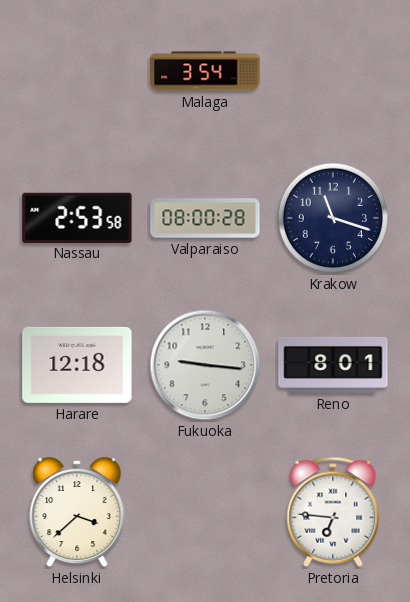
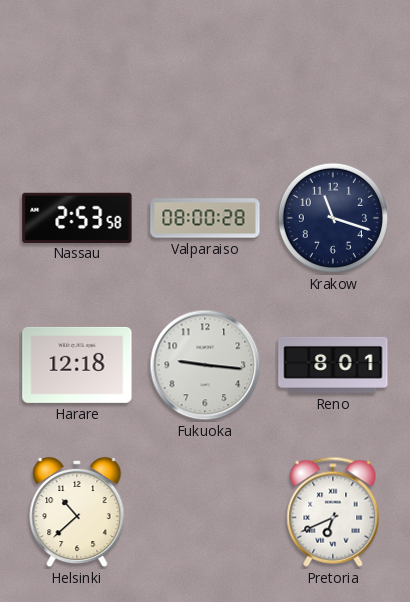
Malaga: 3:54 -> none (205, 71)
Helsinki: 3:38 -> 10:38 (77, 512)
Pretoria: 6:46 -> 6:41 (333, 512)
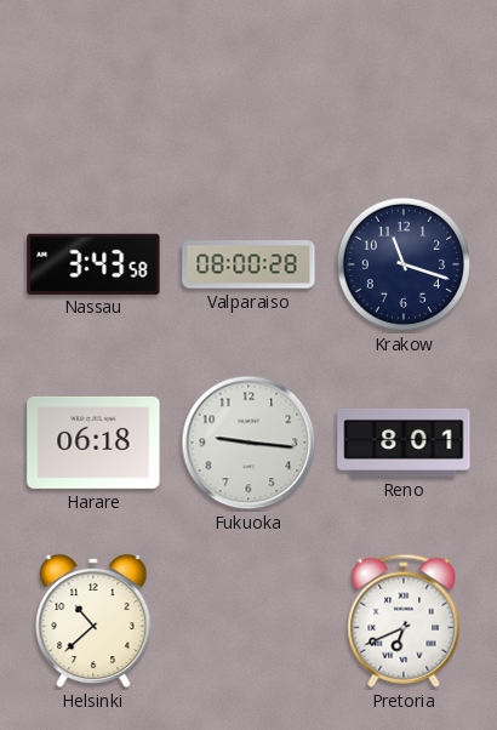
Nassau: 2:53 -> 3:43 (93, 263)
Harare: 12:18 -> 06:18 (93, 443)
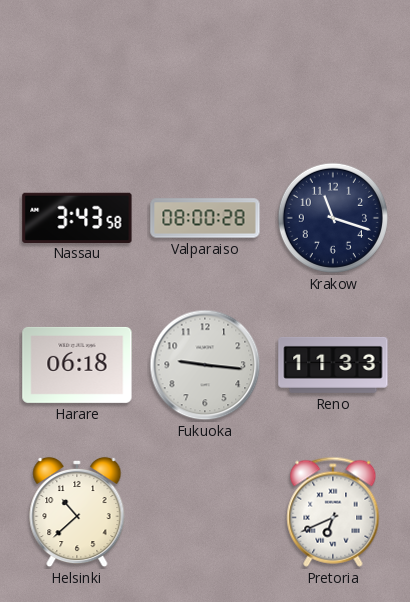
Reno: 8:01 -> 11:33 (333, 365)
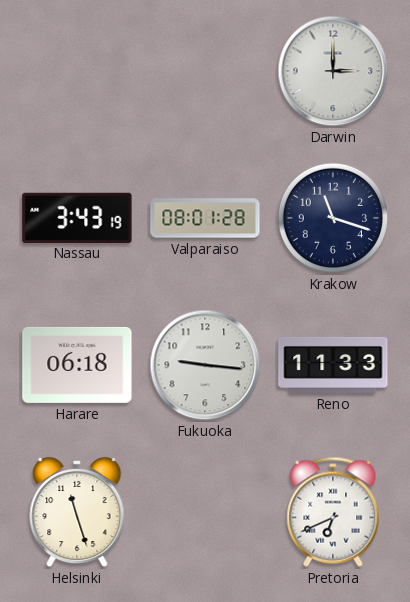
Darwin: none -> 3:00 (333, 71)
Nassau: 3:43:58 -> 3:43:19 (77, 217)
Valparaiso: 08:00 -> 08:01 (205, 218)
Helsinki: 10:38 -> 11:27 (77, 512)
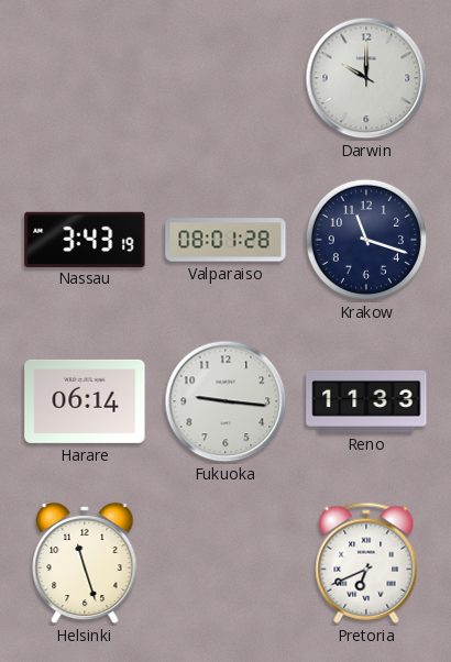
Darwin: 3:00 -> 10:00 (366, 78)
Harare: 06:18 -> 06:14 (85, 401)
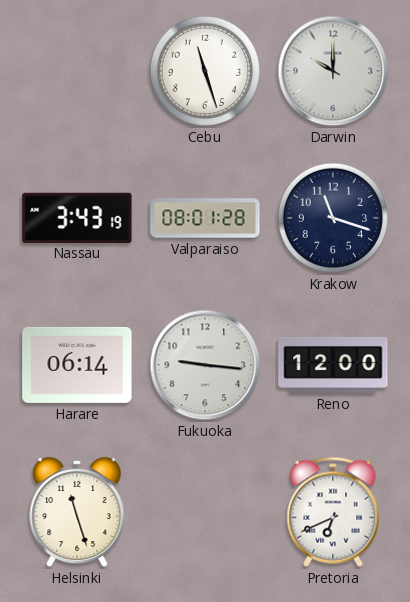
Cebu: none -> 11:27 (205, 71)
Reno: 11:33 -> 12:00 (333, 365)
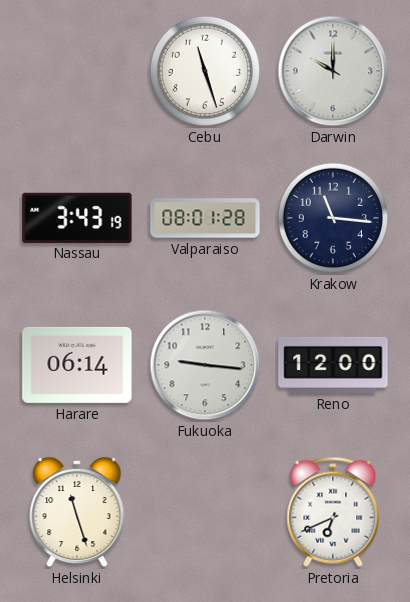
Krakow: 11:18 -> 11:16 (333, 218)
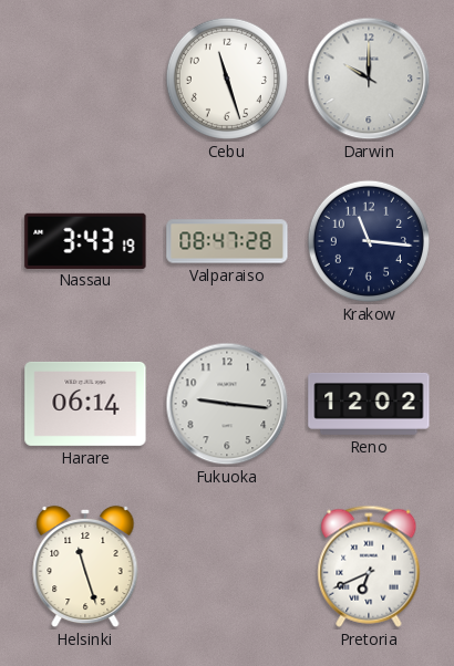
Valparaiso: 08:01 -> 08:47 (227, 241)
Reno: 12:00 -> 12:02 (369, 404)
